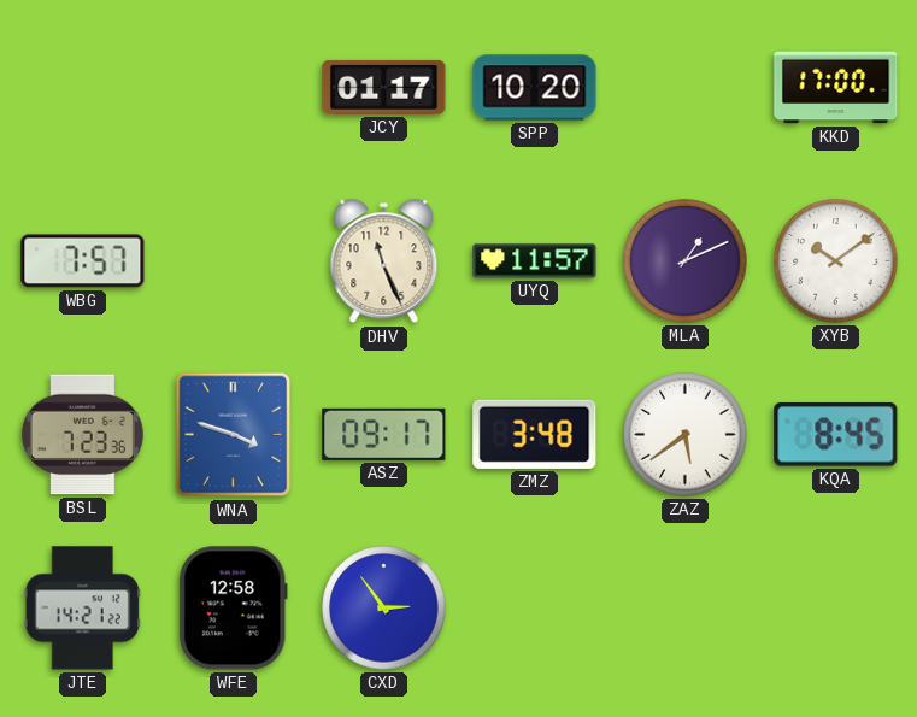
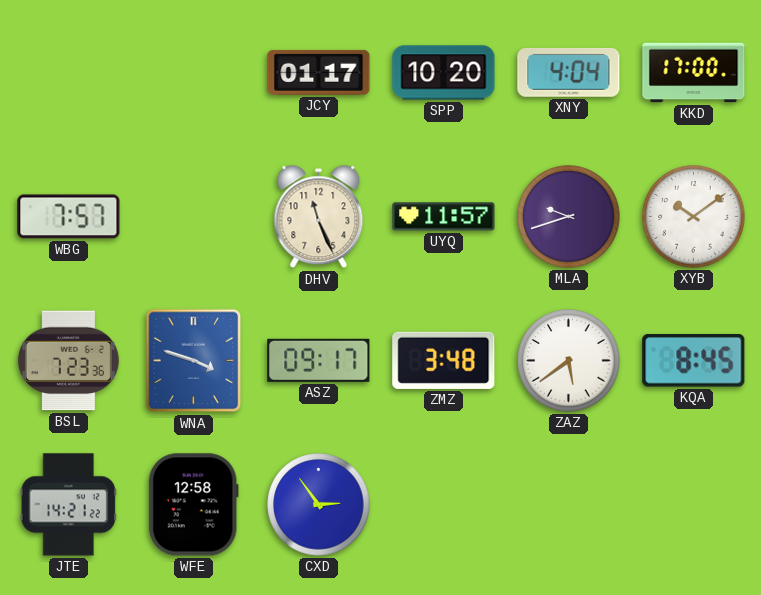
XNY: none -> 4:04 (569, 72)
MLA: 1:11 -> 9:42 (569, 217)
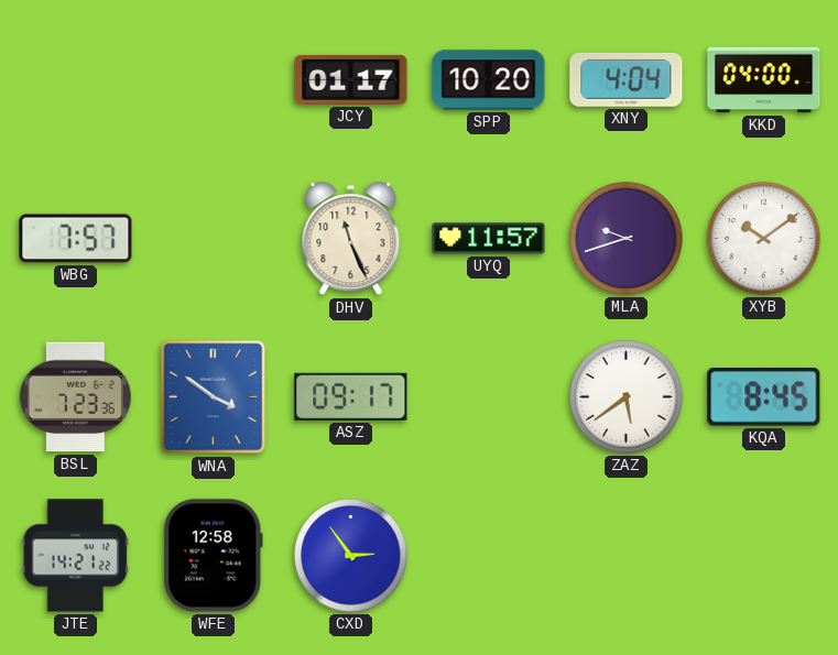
KKD: 17:00 -> 04:00 (764, 80)
WNA: 3:48 -> 3:51 (214, 397)
ZMZ: 3:48 -> none (444, 360)
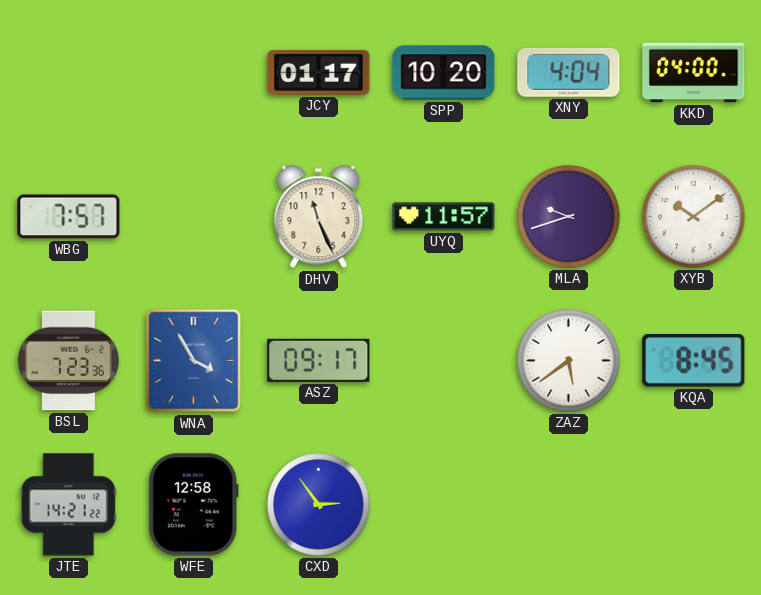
WNA: 3:51 -> 3:55 (194, 361)
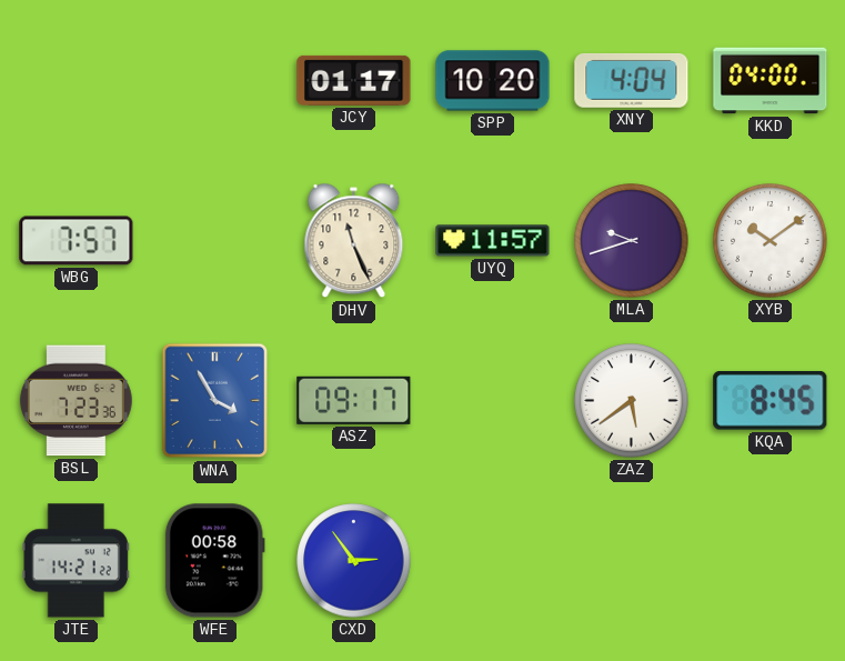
WFE: 12:58 -> 00:58 (214, 561)
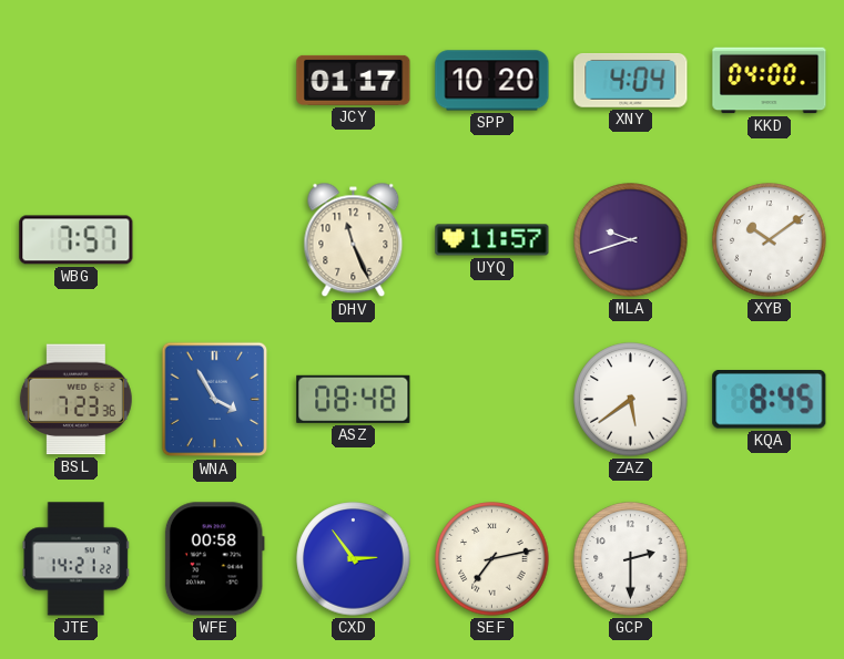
ASZ: 09:17 -> 08:48 (354, 399)
SEF: none -> 7:13 (492, 559)
GCP: none -> 2:30 (631, 559)
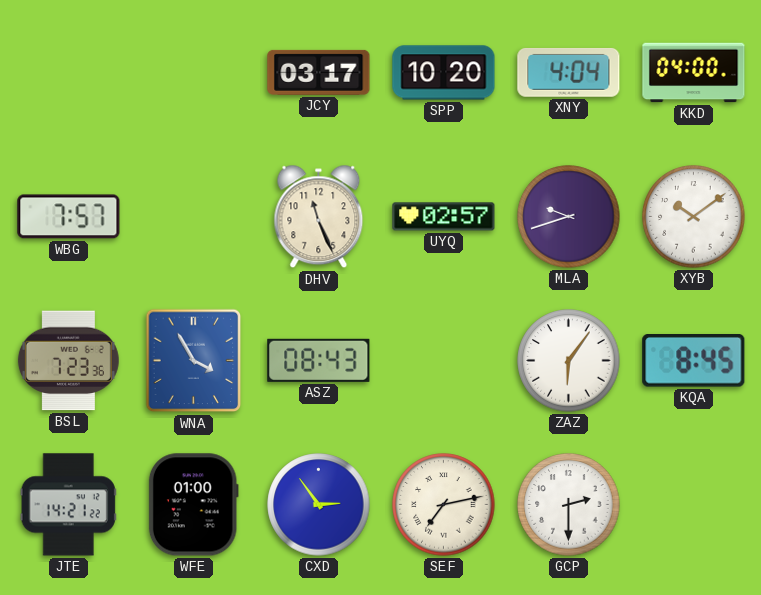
JCY: 01:17 -> 03:17 (319, 72)
UYQ: 11:57 -> 02:57 (444, 217)
ASZ: 08:48 -> 08:43 (319, 360)
ZAZ: 5:39 -> 6:06 (569, 361)
WFE: 00:58 -> 01:00 (193, 505)
